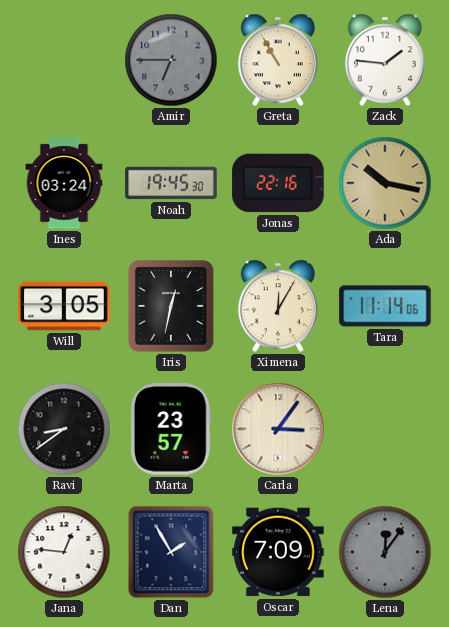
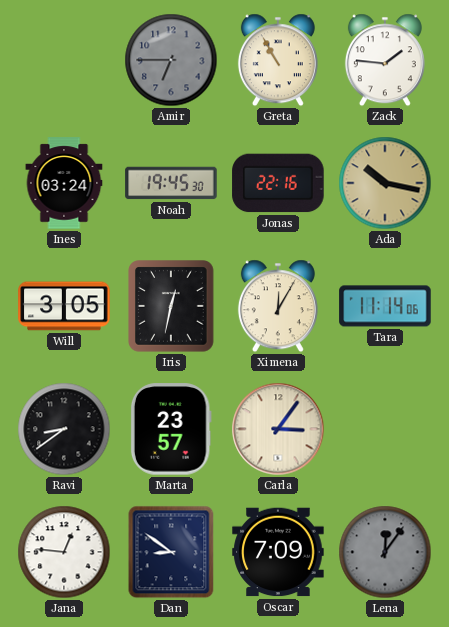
Dan: 1:55 -> 8:51 (171, 552)
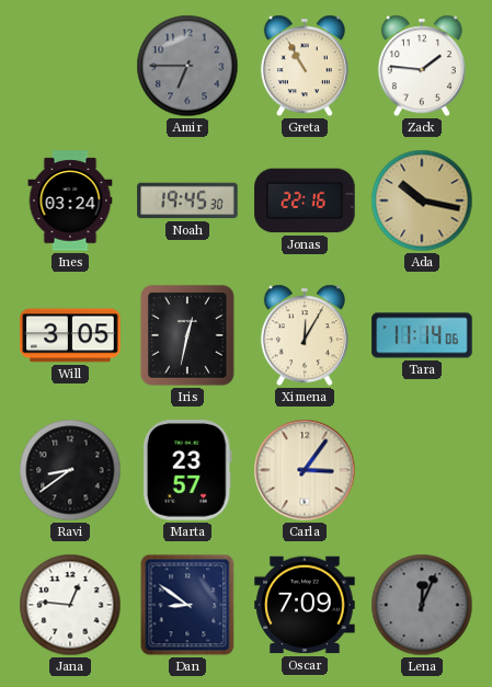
Lena: 12:06 -> 12:04 (422, 605)
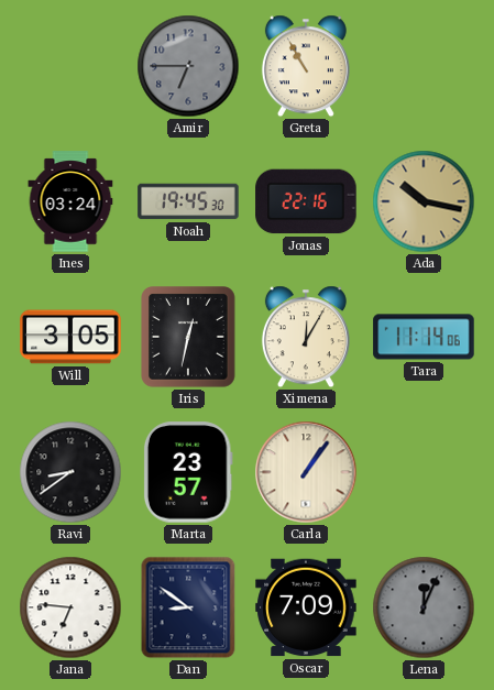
Zack: 1:46 -> none (422, 66)
Carla: 3:06 -> 1:06 (306, 472)
Jana: 12:46 -> 6:46 (70, 607)
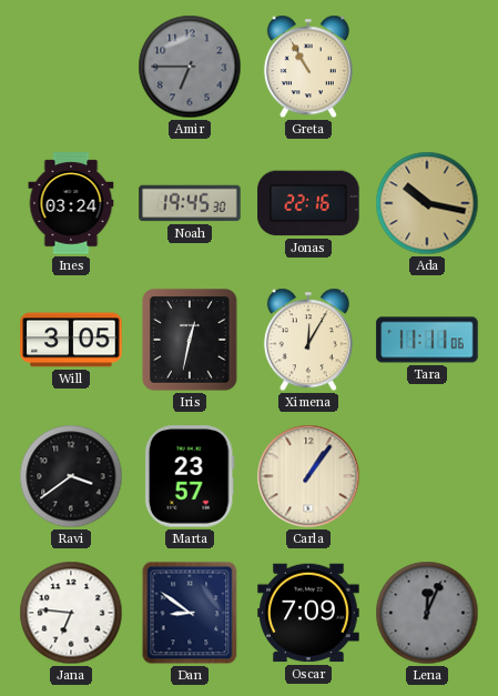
Tara: 11:14 -> 11:11 (427, 340)
Ravi: 8:39 -> 3:39 (71, 476)
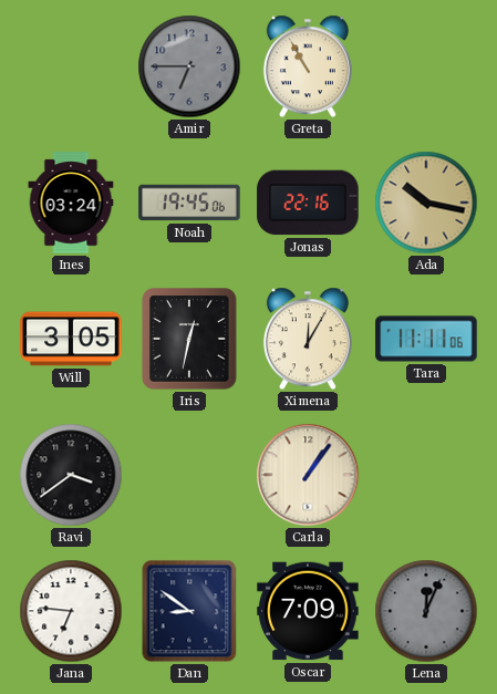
Noah: 19:45:30 -> 19:45:06 (189, 203)
Marta: 23:57 -> none (190, 476)
